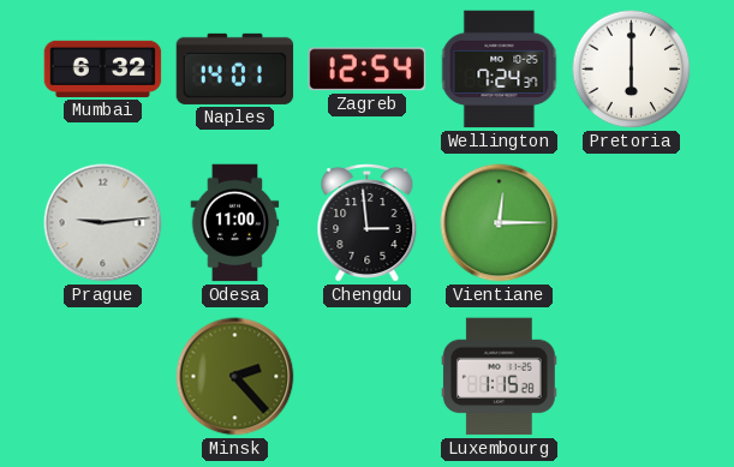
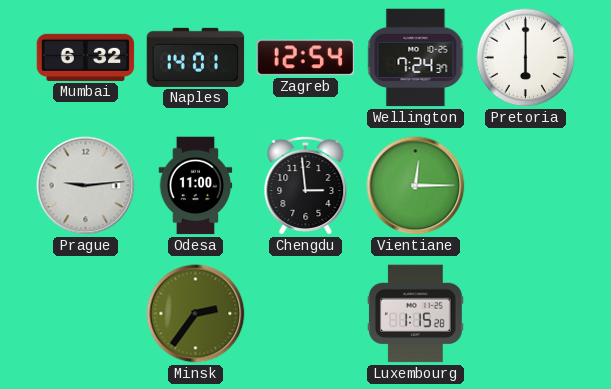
Minsk: 2:23 -> 2:36 (196, 314)
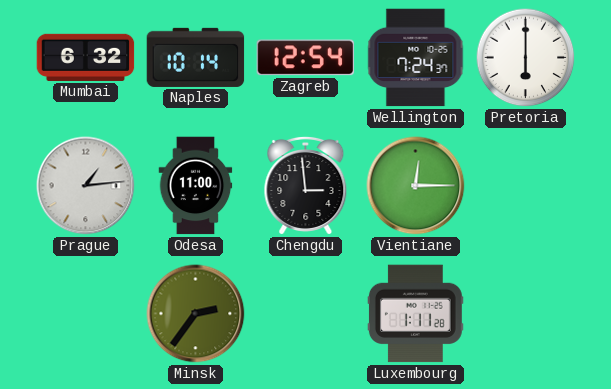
Naples: 14:01 -> 10:14 (196, 57)
Prague: 9:14 -> 1:14 (86, 186)
Luxembourg: 1:15 -> 1:11 (415, 314)
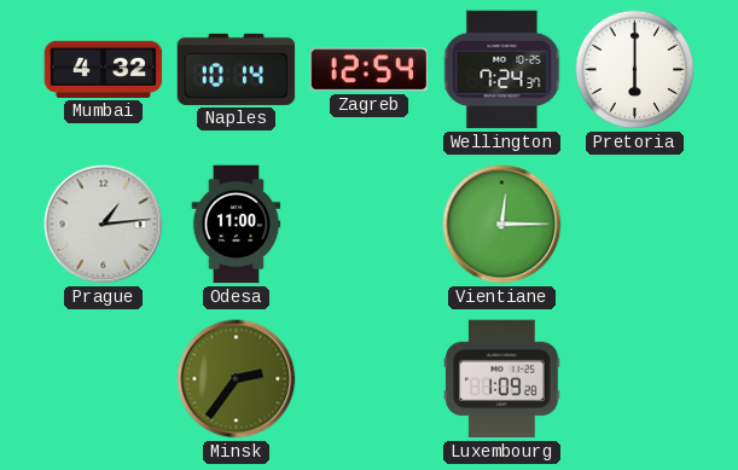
Mumbai: 6:32 -> 4:32 (104, 69)
Chengdu: 2:59 -> none (306, 185)
Luxembourg: 1:11 -> 1:09 (501, 379)
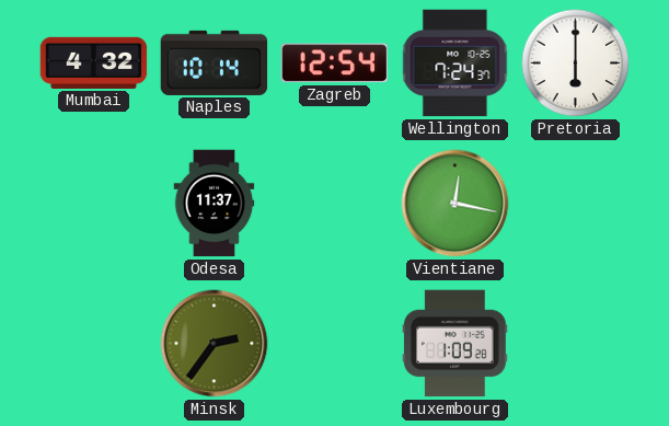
Prague: 1:14 -> none (104, 225)
Odesa: 11:00 -> 11:37 (215, 204)
Vientiane: 12:15 -> 12:17 (455, 204)
